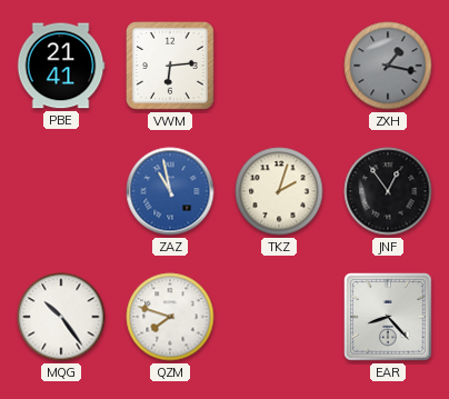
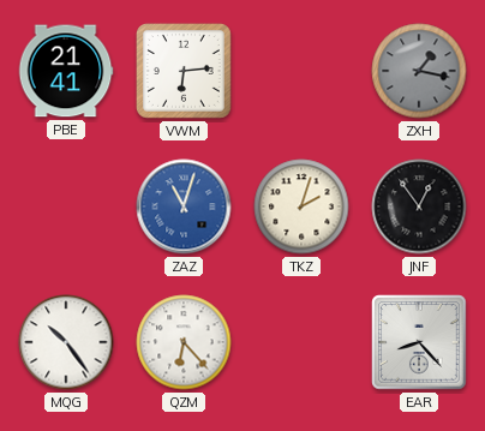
ZAZ: 10:58 -> 11:03 (184, 206)
QZM: 7:48 -> 6:23 (184, 342)
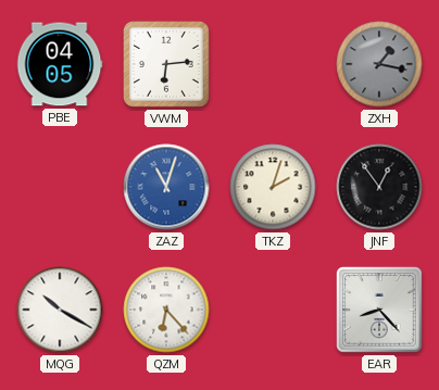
PBE: 21:41 -> 04:05 (60, 64)
MQG: 10:24 -> 10:20 (60, 310)
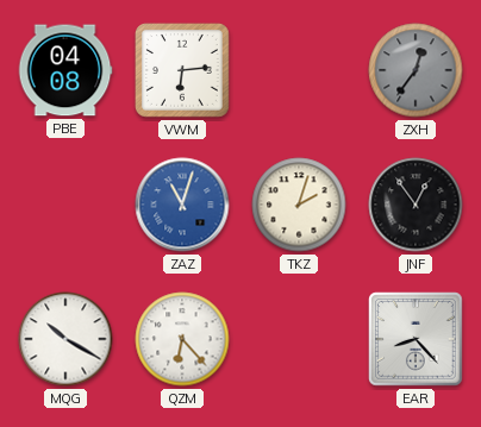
PBE: 04:05 -> 04:08 (65, 70)
ZXH: 1:17 -> 12:36 (416, 70)
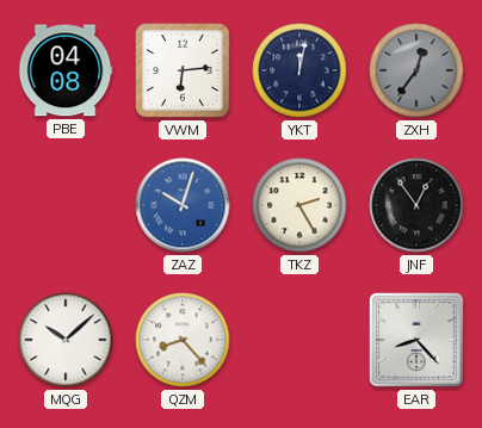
YKT: none -> 12:02 (299, 70)
ZAZ: 11:03 -> 10:03 (183, 205)
TKZ: 2:03 -> 2:25 (299, 205)
MQG: 10:20 -> 10:08 (66, 340)
QZM: 6:23 -> 8:23 (183, 340)
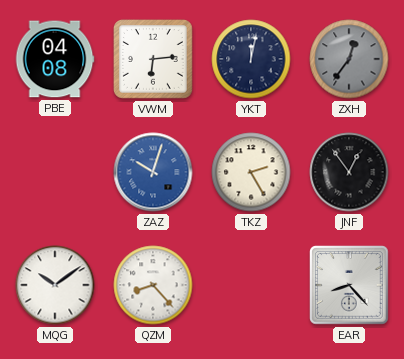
MQG: 10:08 -> 10:09 (55, 285)
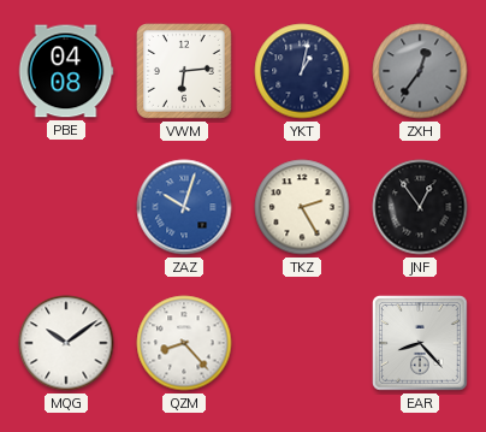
YKT: 12:02 -> 1:02 (302, 71)
